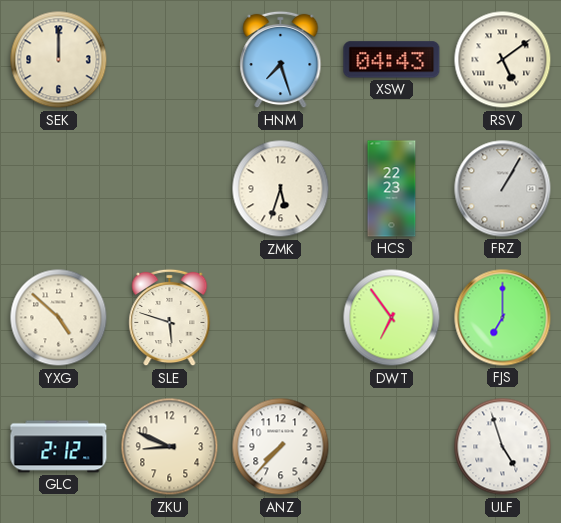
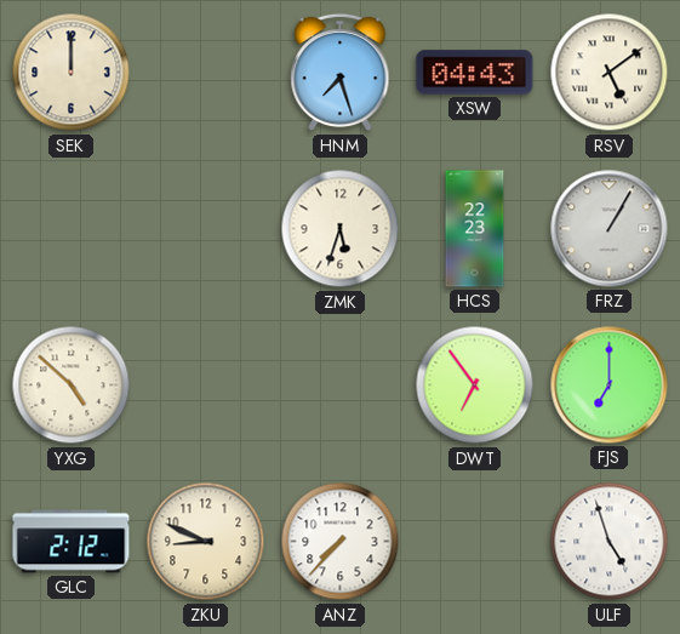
SLE: 5:48 -> none (170, 318)
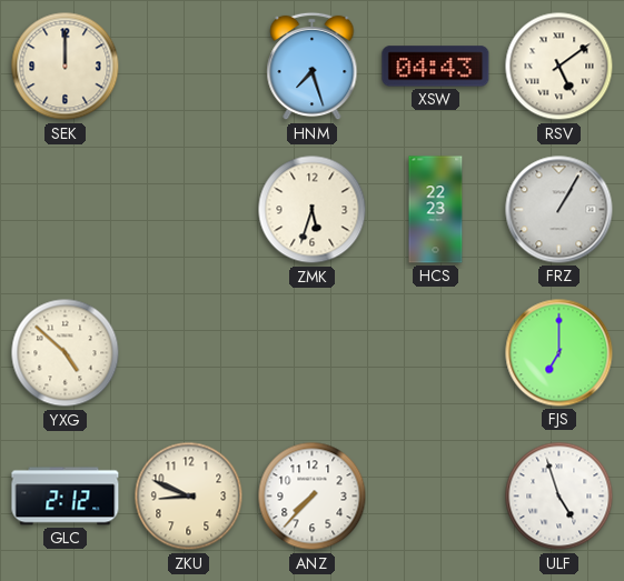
DWT: 6:54 -> none (475, 385)
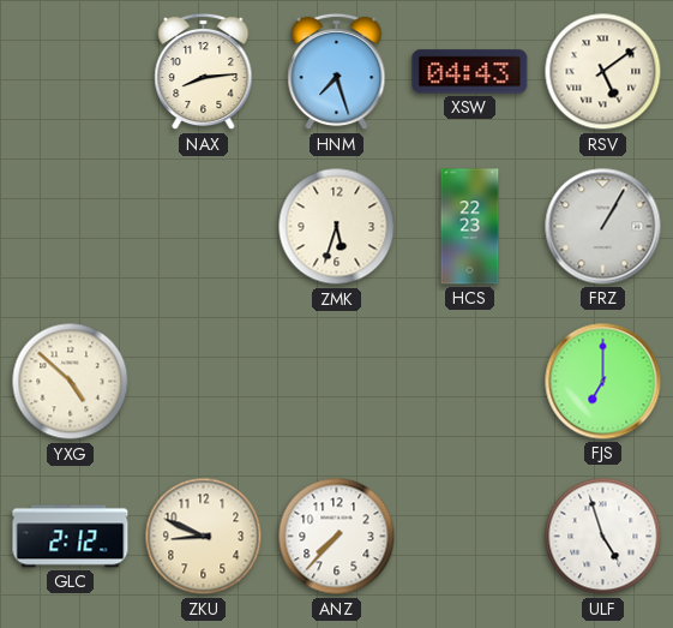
SEK: 12:00 -> none (66, 67)
NAX: none -> 8:14 (204, 72)
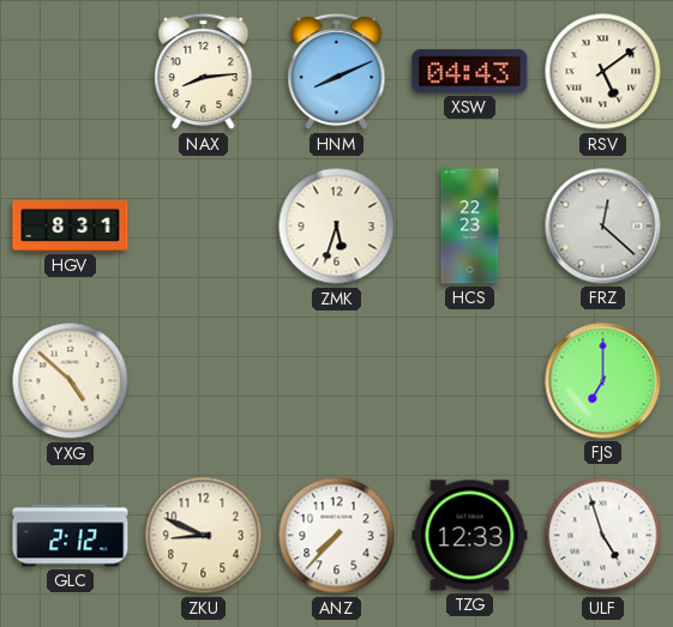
HNM: 7:27 -> 8:11 (337, 72)
HGV: none -> 8:31 (71, 225)
FRZ: 1:05 -> 12:22 (603, 227)
TZG: none -> 12:33 (470, 536)
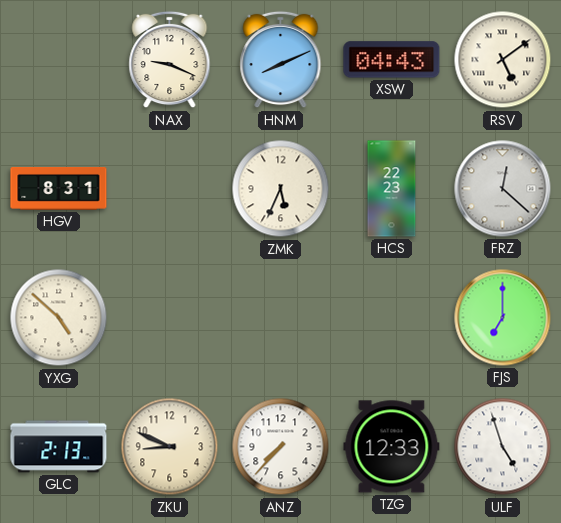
NAX: 8:14 -> 9:19 (170, 60)
ZMK: 5:33 -> 5:34 (281, 189)
GLC: 2:12 -> 2:13 (59, 447)
